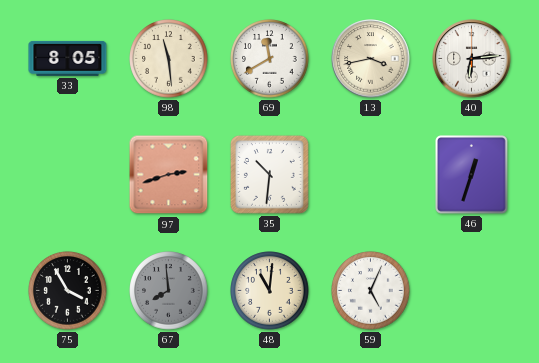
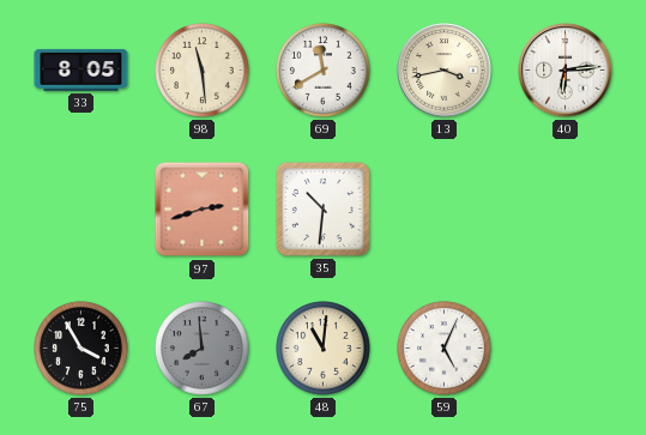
46: 12:33 -> none (472, 175)
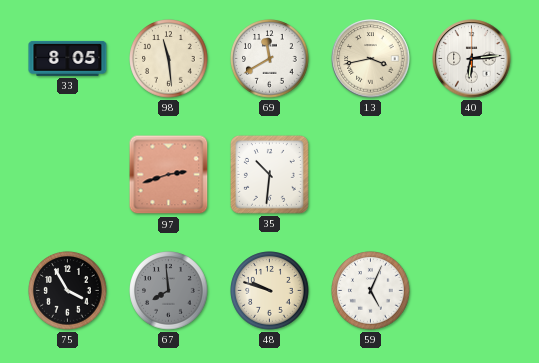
48: 11:01 -> 9:48 (270, 291)
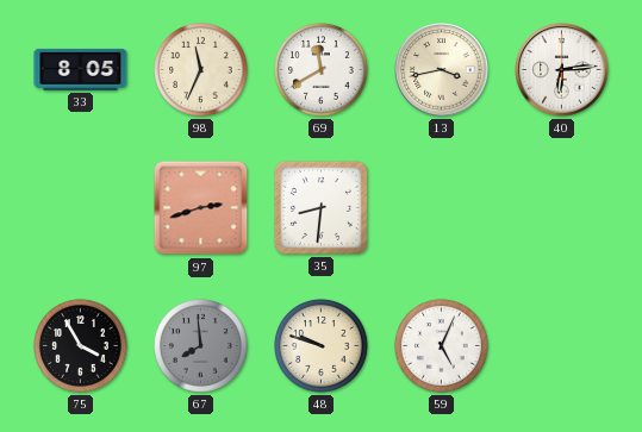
98: 11:29 -> 11:34 (201, 70)
35: 10:31 -> 8:31 (320, 207)
